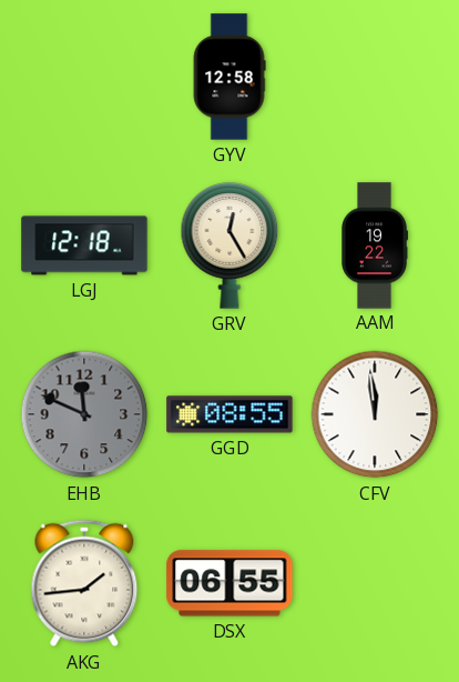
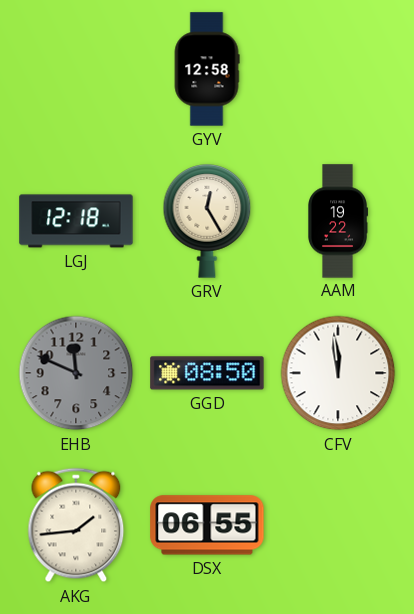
GGD: 08:55 -> 08:50 (207, 373)
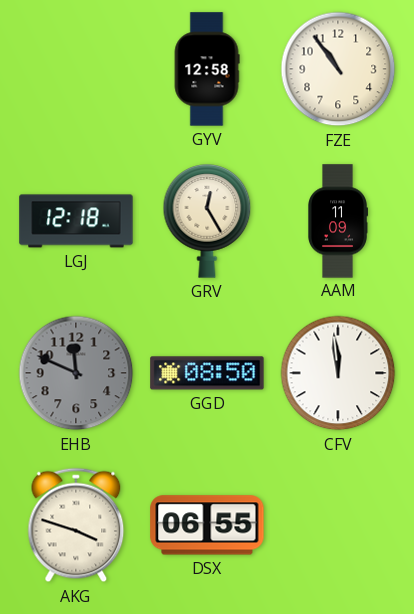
FZE: none -> 10:54 (338, 69)
AAM: 19:22 -> 11:09 (338, 221)
AKG: 1:44 -> 3:48 (76, 525)
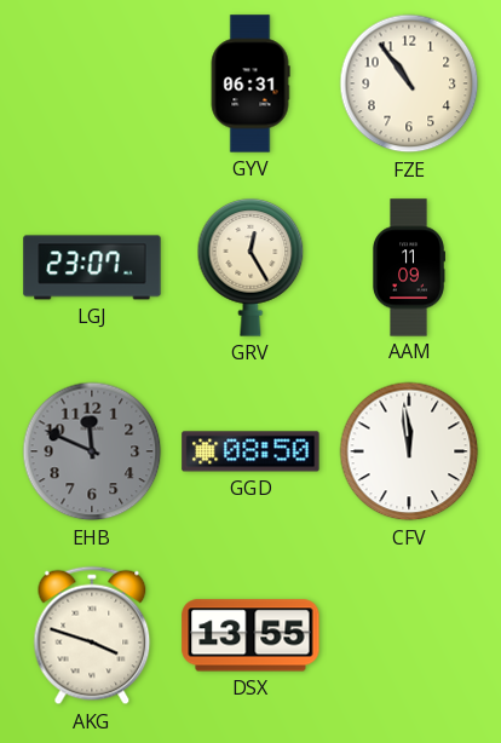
GYV: 12:58 -> 06:31 (250, 83)
LGJ: 12:18 -> 23:07 (92, 267)
DSX: 06:55 -> 13:55 (250, 635)
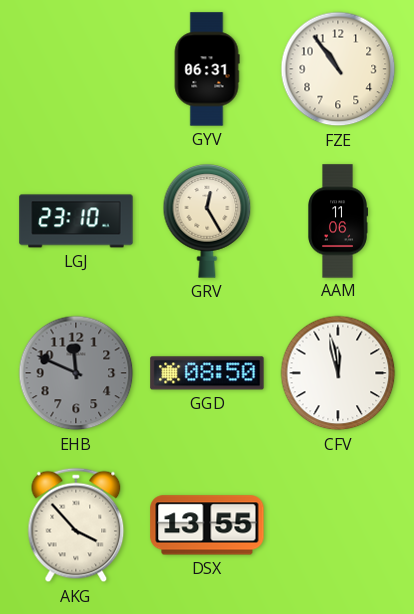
LGJ: 23:07 -> 23:10 (76, 221)
AAM: 11:09 -> 11:06 (338, 221)
CFV: 11:59 -> 11:58 (338, 373)
AKG: 3:48 -> 3:53 (76, 525)
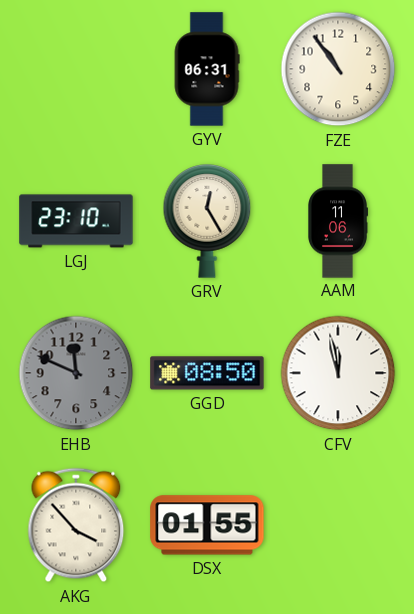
DSX: 13:55 -> 01:55 (207, 525)
